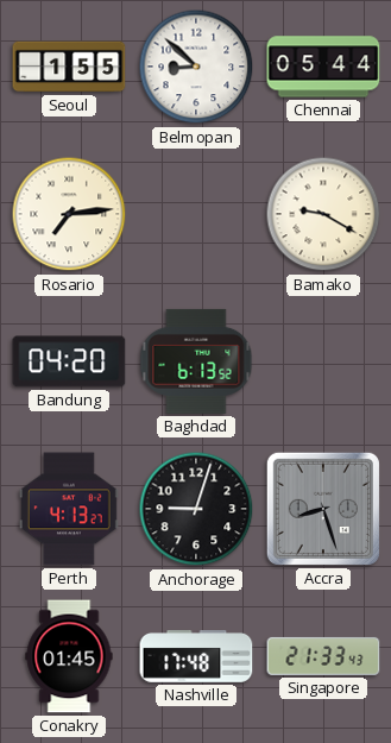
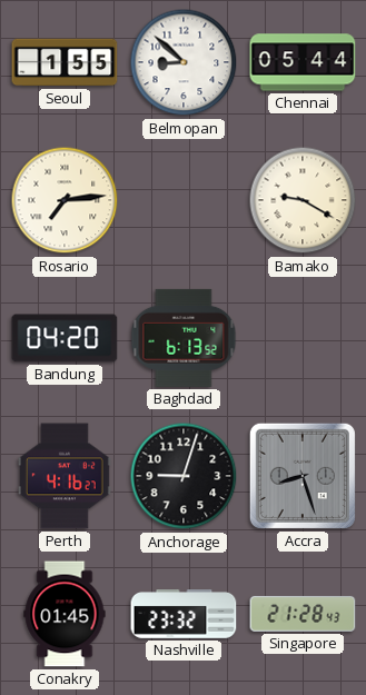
Perth: 4:13 -> 4:16 (65, 476)
Nashville: 17:48 -> 23:32 (184, 615)
Singapore: 21:33 -> 21:28 (303, 614)
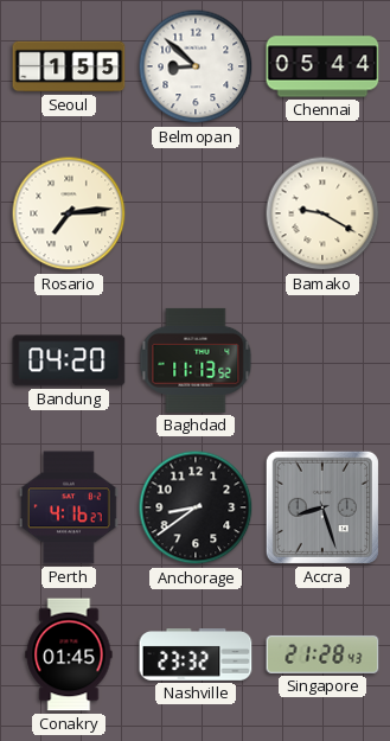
Baghdad: 6:13 -> 11:13 (196, 360)
Anchorage: 9:03 -> 8:39 (196, 507)
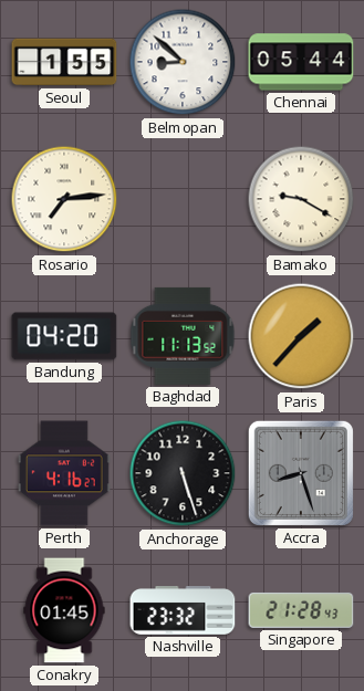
Paris: none -> 1:37 (301, 336)
Anchorage: 8:39 -> 5:27 (183, 473)
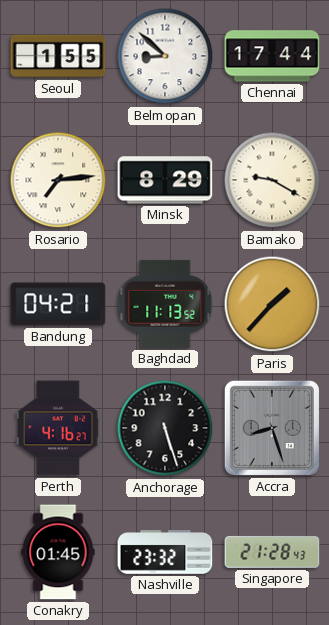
Chennai: 05:44 -> 17:44 (272, 56)
Minsk: none -> 8:29 (165, 180)
Bandung: 04:20 -> 04:21 (58, 304)
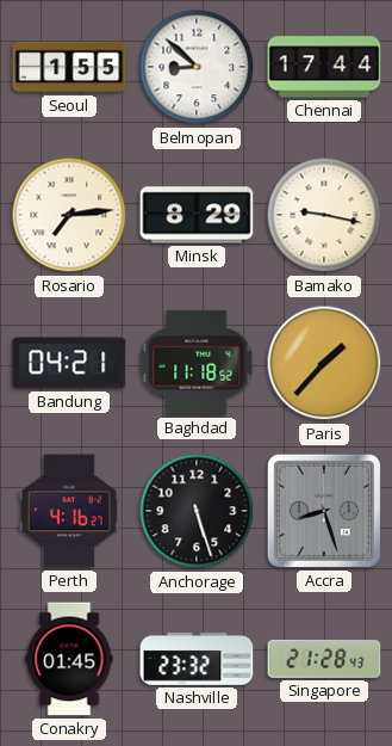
Bamako: 9:20 -> 9:17 (324, 215)
Baghdad: 11:13 -> 11:18 (197, 363)
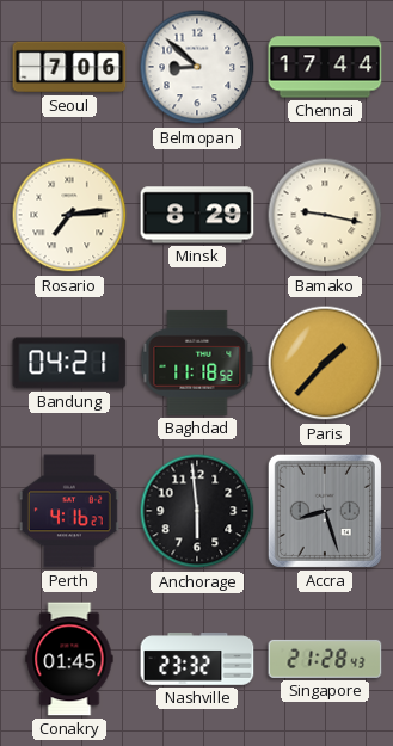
Seoul: 1:55 -> 7:06 (69, 67)
Anchorage: 5:27 -> 5:59 (197, 511)
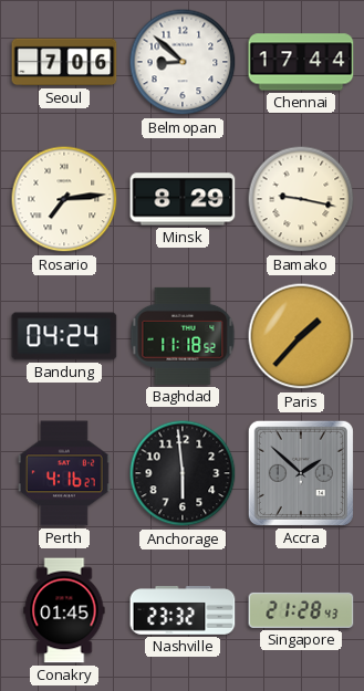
Bandung: 04:21 -> 04:24 (64, 336)
Accra: 8:27 -> 1:52 (301, 473)
